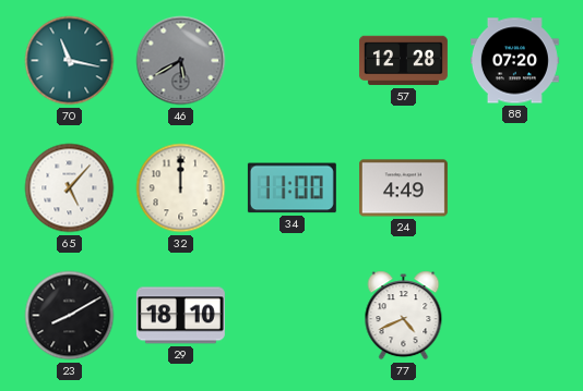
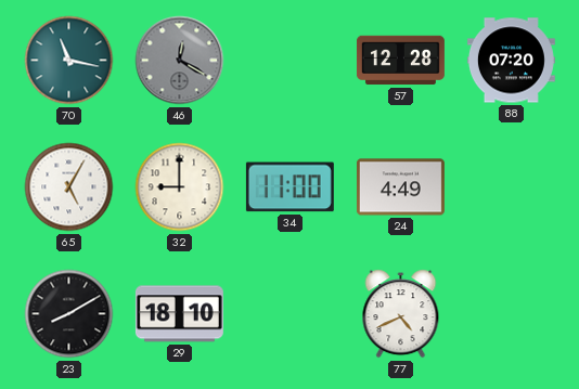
46: 5:40 -> 12:20 (180, 61)
65: 5:07 -> 5:05 (69, 187)
32: 12:00 -> 9:00 (180, 187)
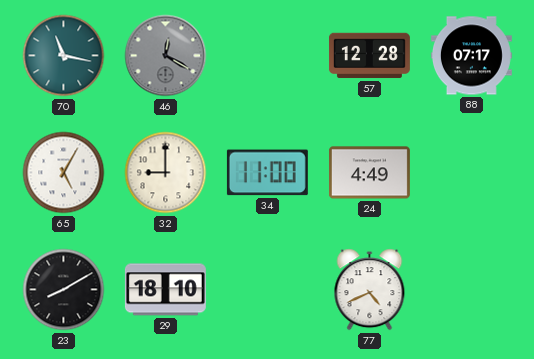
88: 07:20 -> 07:17 (471, 56)
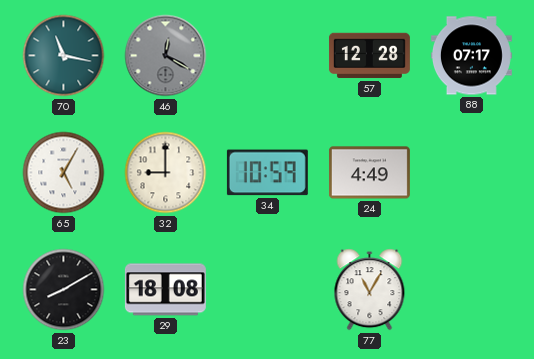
34: 11:00 -> 10:59 (267, 173)
29: 18:10 -> 18:08 (165, 290)
77: 4:41 -> 11:05 (370, 290)
